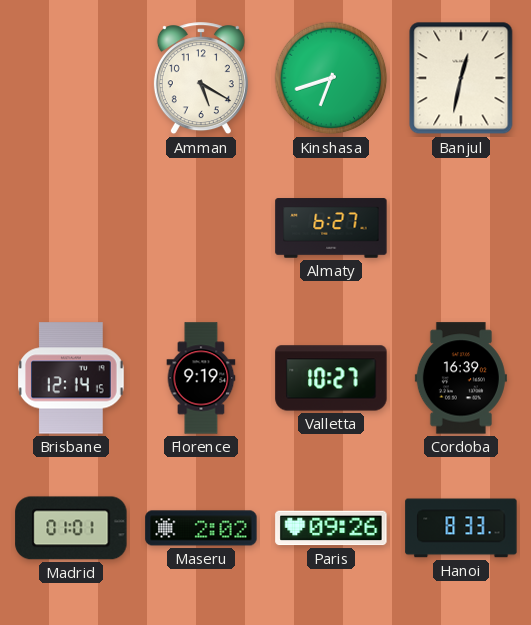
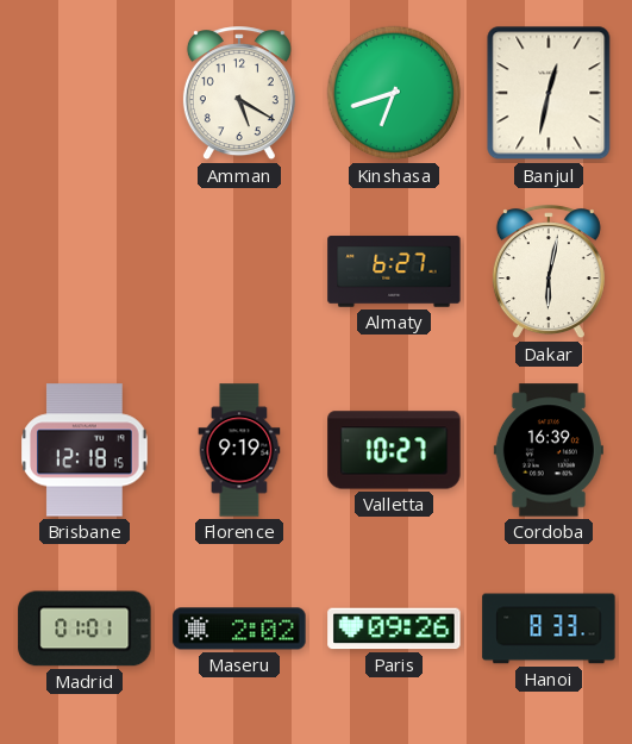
Dakar: none -> 6:02 (549, 273)
Brisbane: 12:14 -> 12:18 (85, 450)
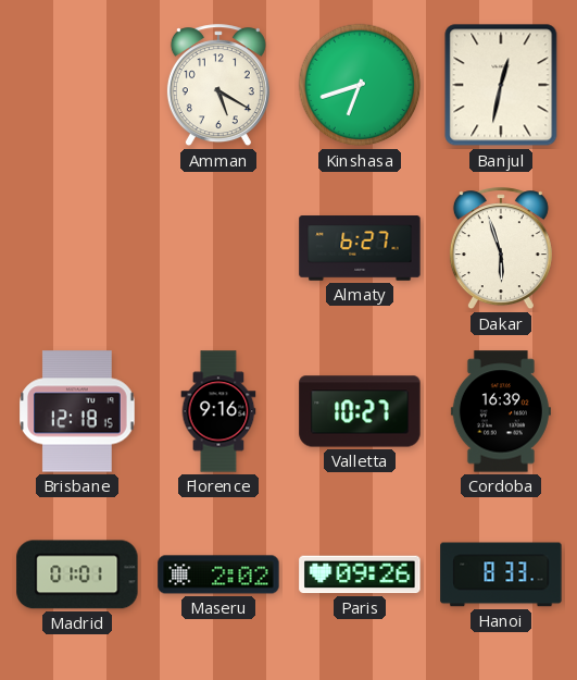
Dakar: 6:02 -> 5:57 (501, 249)
Florence: 9:19 -> 9:16 (218, 411)
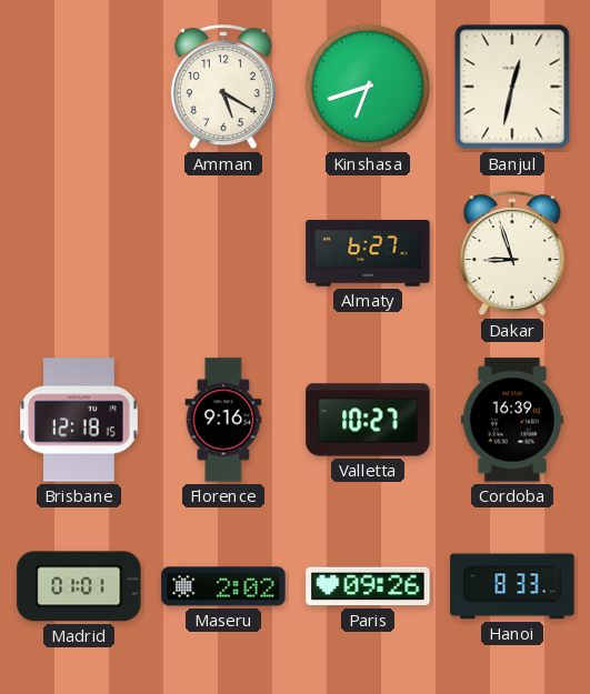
Dakar: 5:57 -> 8:57 (512, 254)
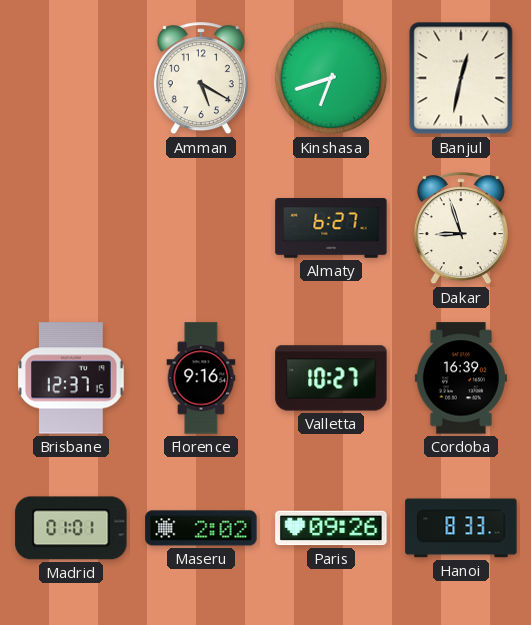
Brisbane: 12:18 -> 12:37 (71, 378)
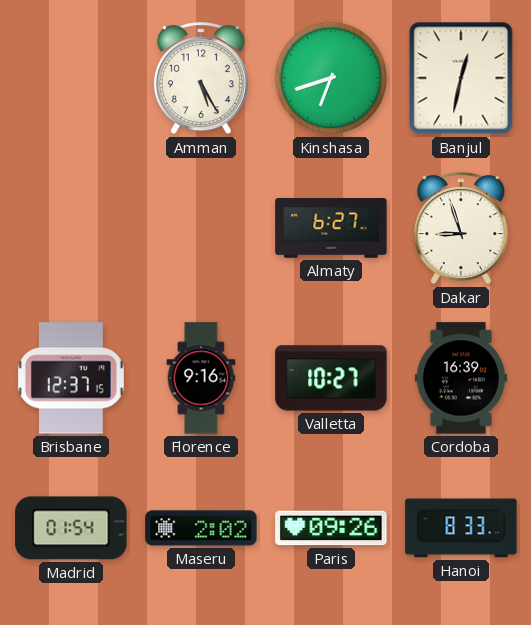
Amman: 5:20 -> 5:25 (201, 79)
Madrid: 01:01 -> 01:54 (71, 528)
